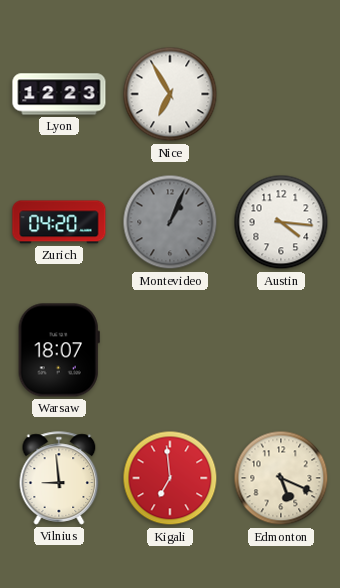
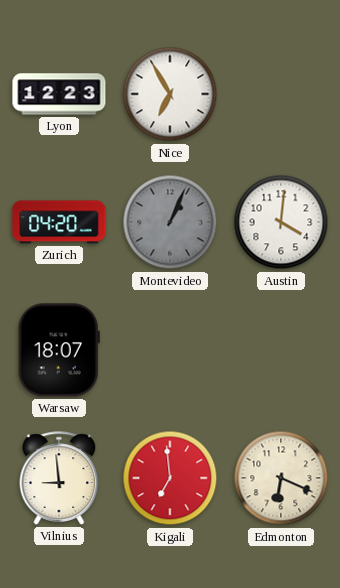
Austin: 4:16 -> 4:01 (281, 222)
Edmonton: 5:19 -> 6:19 (281, 478)
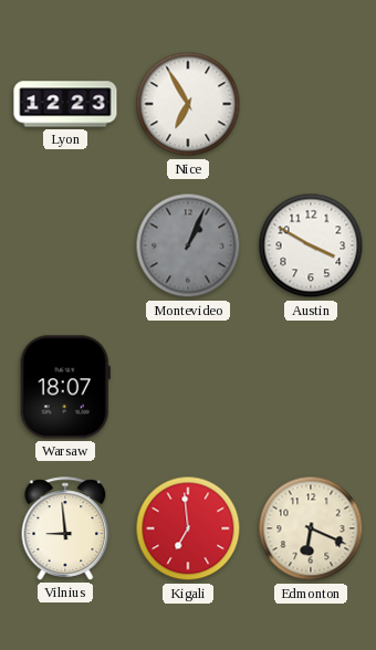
Zurich: 04:20 -> none (59, 222)
Austin: 4:01 -> 3:50 (311, 245)
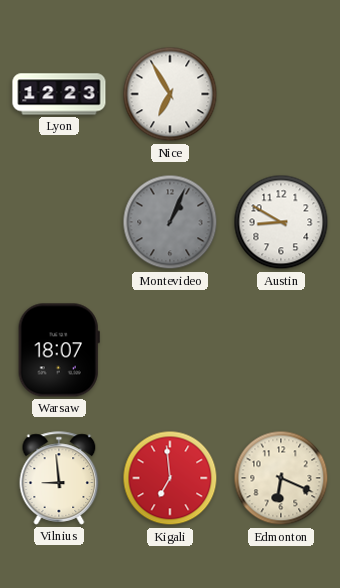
Austin: 3:50 -> 8:50 (281, 222)
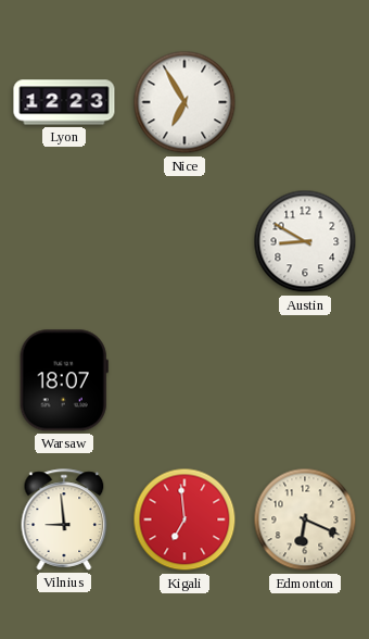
Montevideo: 1:04 -> none (170, 222)
